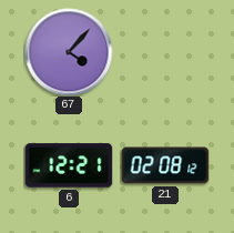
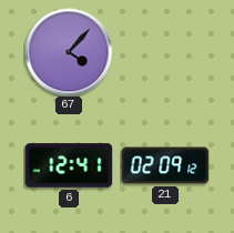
6: 12:21 -> 12:41 (69, 165)
21: 02:08 -> 02:09 (165, 165)
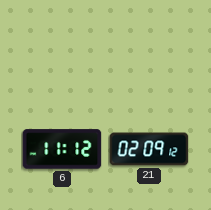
67: 4:07 -> none (69, 52)
6: 12:41 -> 11:12 (62, 149)
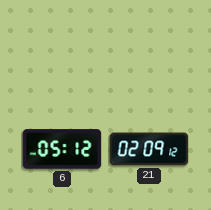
6: 11:12 -> 05:12 (62, 149)
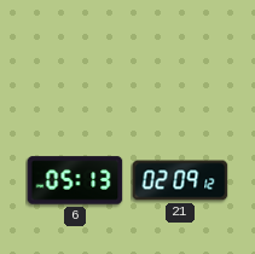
6: 05:12 -> 05:13 (75, 180)
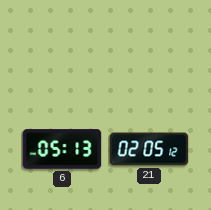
21: 02:09 -> 02:05 (149, 149)
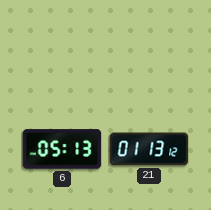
21: 02:05 -> 01:13 (149, 149)
